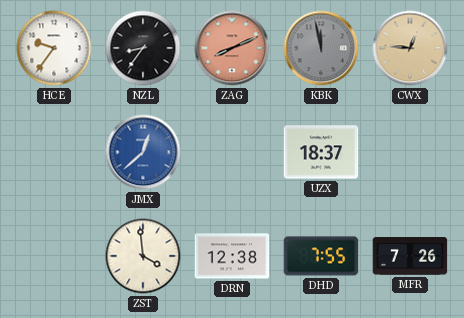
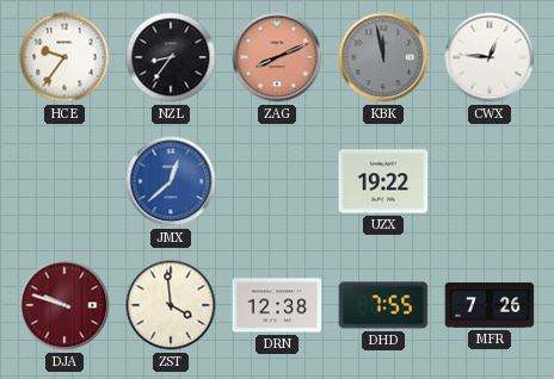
CWX dial: champagne -> white (490, 57)
UZX: 18:37 -> 19:22 (383, 181)
DJA: none -> 9:48 (64, 305)
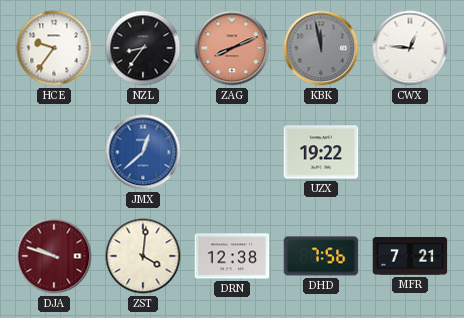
ZST: 3:59 -> 4:01 (143, 256)
DHD: 7:55 -> 7:56 (321, 256)
MFR: 7:26 -> 7:21 (410, 256)
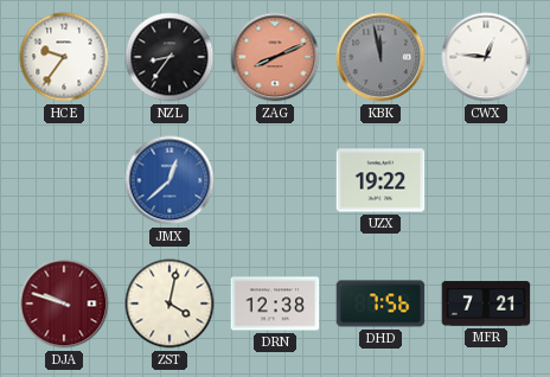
ZST: 4:01 -> 4:02 (170, 303)
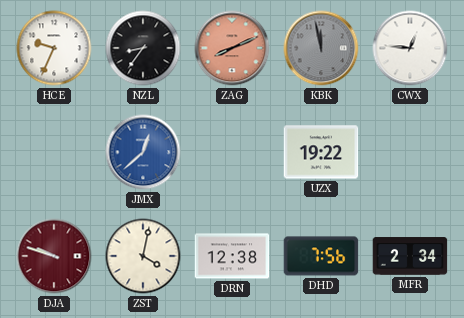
HCE: 9:36 -> 9:34 (54, 48)
MFR: 7:21 -> 2:34 (410, 256)
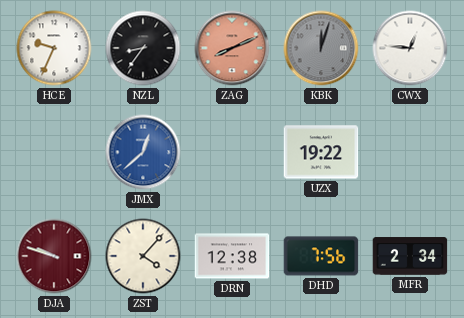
KBK: 11:58 -> 12:03 (321, 48)
ZST: 4:02 -> 4:07 (143, 256)
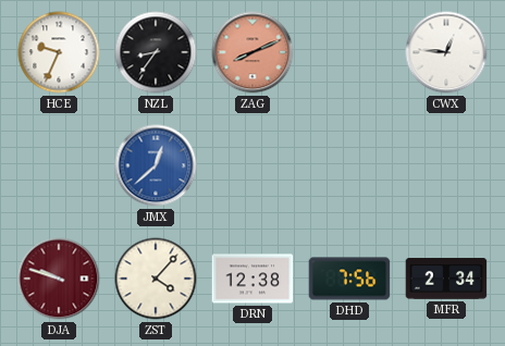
KBK: 12:03 -> none (321, 48)
UZX: 19:22 -> none (321, 152)
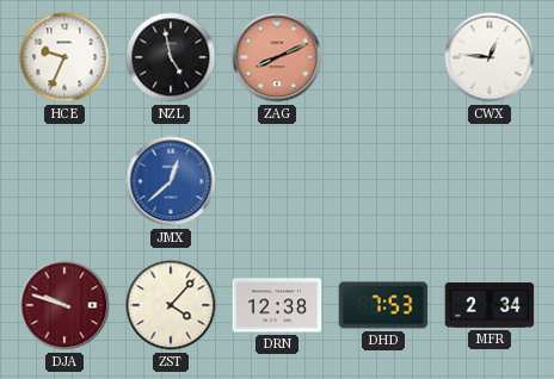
NZL: 8:36 -> 4:58 (171, 57)
DHD: 7:56 -> 7:53 (383, 305)
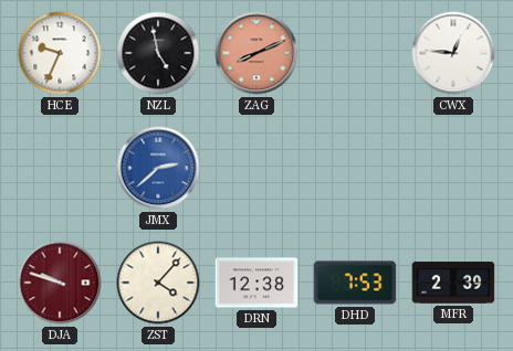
JMX: 12:38 -> 2:38 (158, 168)
MFR: 2:34 -> 2:39 (453, 283)
